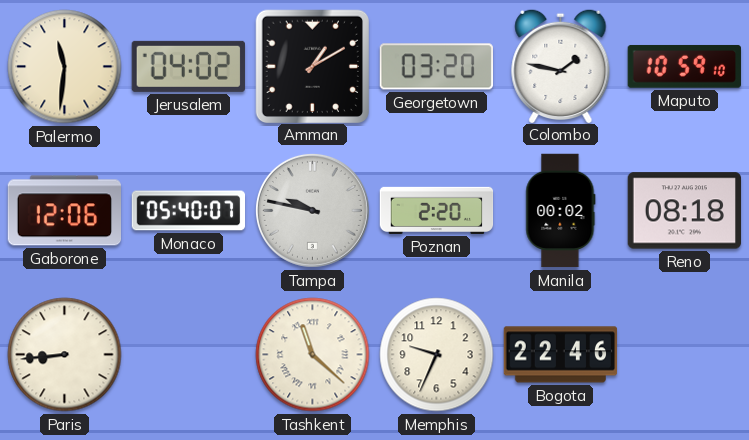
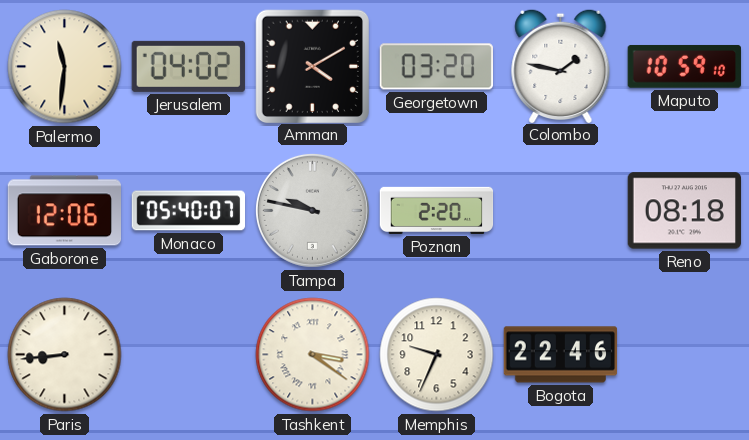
Amman: 1:10 -> 4:10 (312, 66)
Manila: 00:02 -> none (561, 211)
Tashkent: 11:22 -> 3:21 (313, 355)
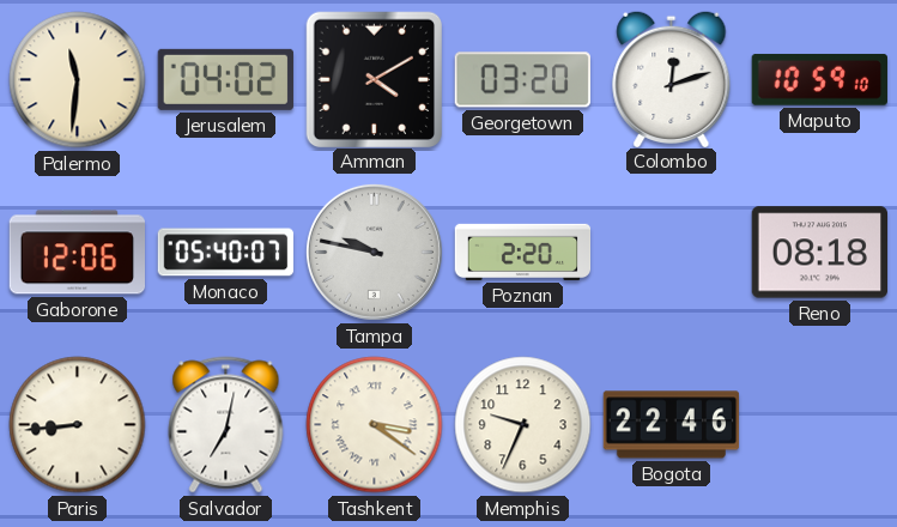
Colombo: 1:47 -> 12:12 (672, 78)
Salvador: none -> 7:02 (226, 425)
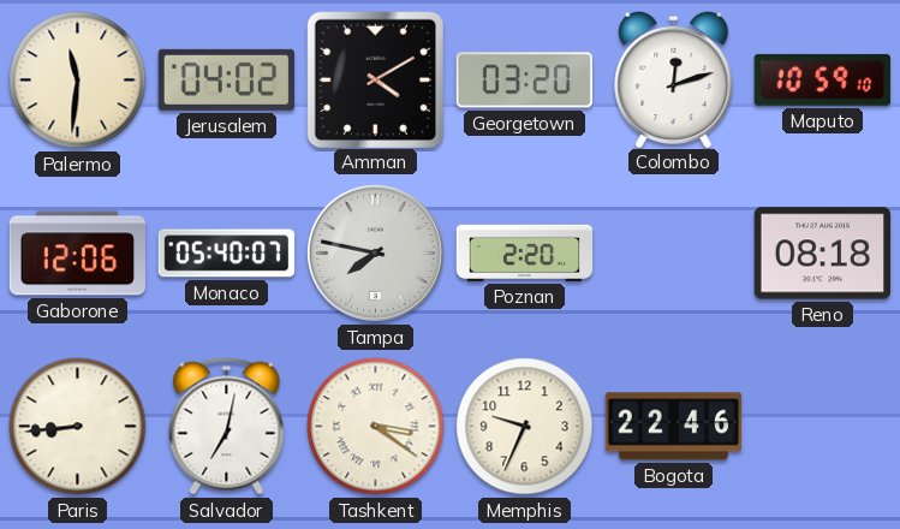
Tampa: 9:47 -> 7:47 (375, 252)
